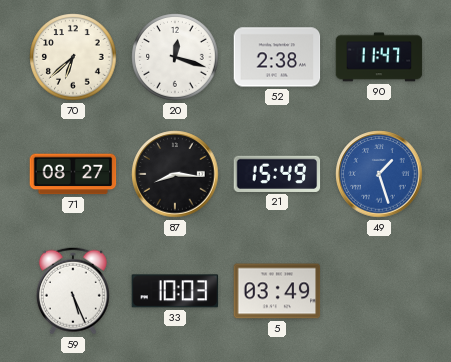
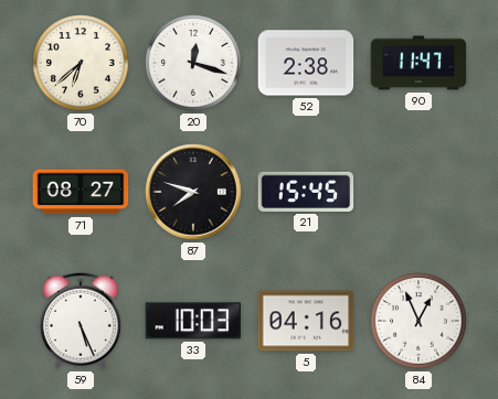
87: 8:16 -> 7:48 (193, 192)
21: 15:49 -> 15:45 (306, 192)
49: 1:27 -> none (379, 174)
5: 03:49 -> 04:16 (306, 321)
84: none -> 12:56 (418, 321)
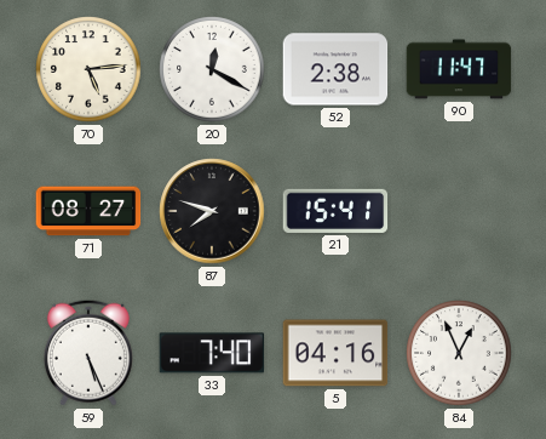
70: 6:38 -> 5:14 (88, 69)
20: 12:18 -> 12:20 (212, 69)
21: 15:45 -> 15:41 (335, 211)
33: 10:03 -> 7:40 (212, 353)
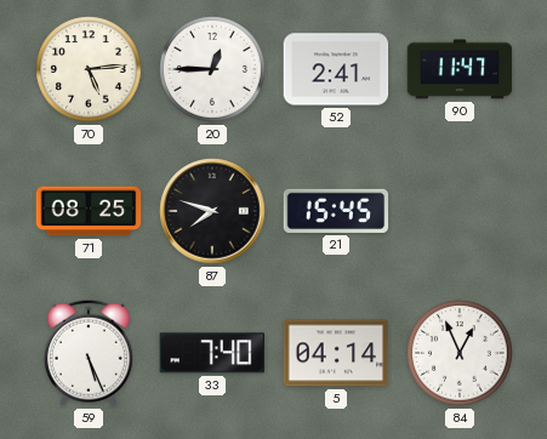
20: 12:20 -> 12:45 (212, 69)
52: 2:38 -> 2:41 (336, 69)
71: 08:27 -> 08:25 (89, 211)
21: 15:41 -> 15:45 (336, 211)
5: 04:16 -> 04:14 (336, 353)
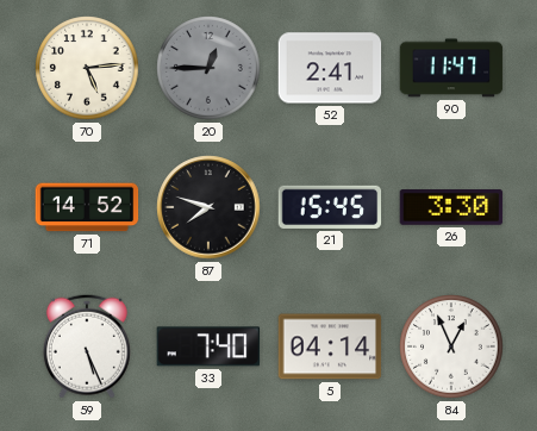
20 dial: white -> grey (208, 68)
71: 08:25 -> 14:52 (87, 207)
26: none -> 3:30 (451, 208)
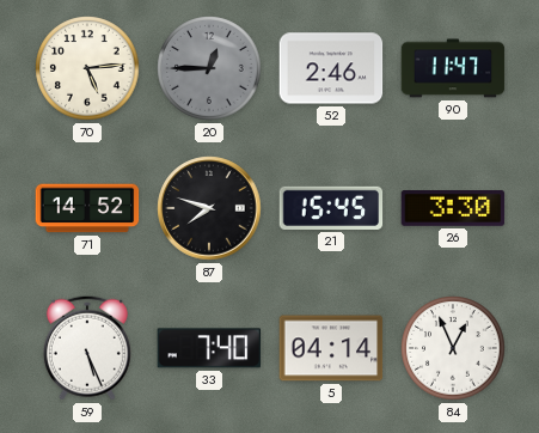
52: 2:41 -> 2:46 (331, 68)
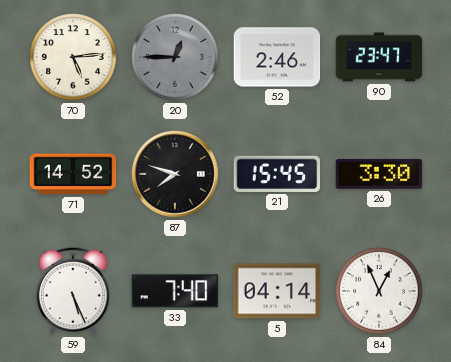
90: 11:47 -> 23:47 (379, 57)
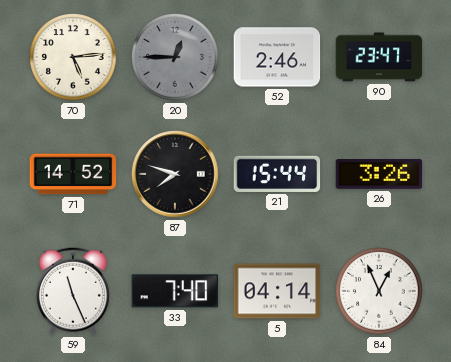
21: 15:45 -> 15:44 (277, 174)
26: 3:30 -> 3:26 (379, 175)
59: 5:26 -> 11:26 (73, 291)
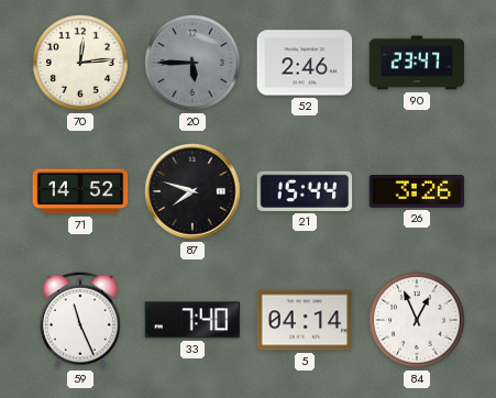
70: 5:14 -> 12:14 (80, 63)
20: 12:45 -> 5:45 (192, 63)
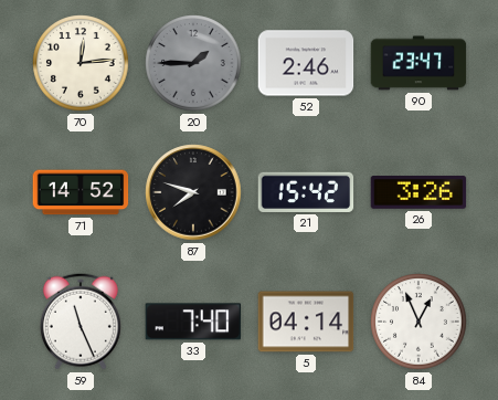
20: 5:45 -> 1:45 (193, 63)
21: 15:44 -> 15:42 (306, 192)
